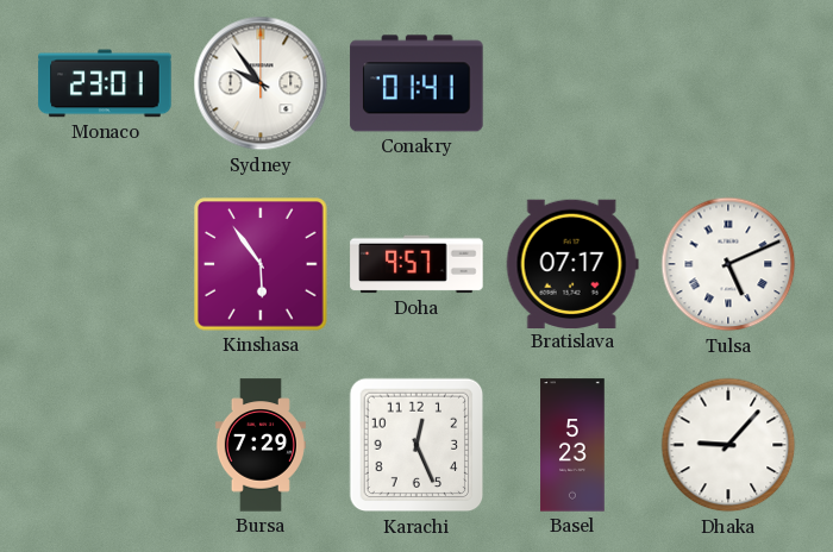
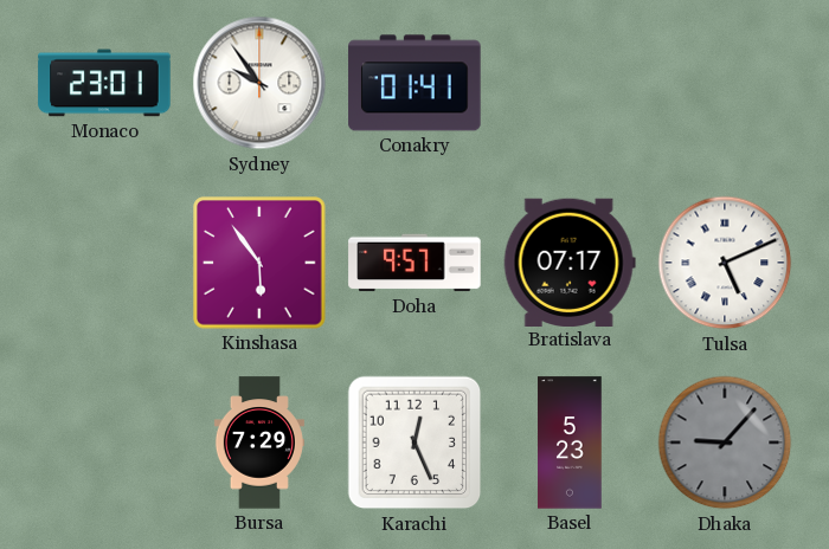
Dhaka dial: white -> grey (725, 443)
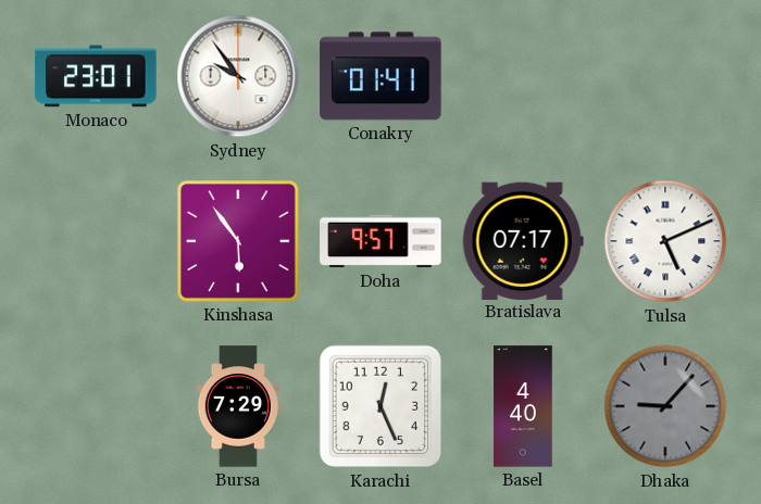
Basel: 5:23 -> 4:40 (523, 406)
